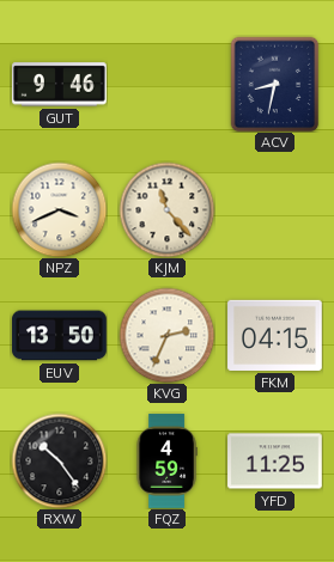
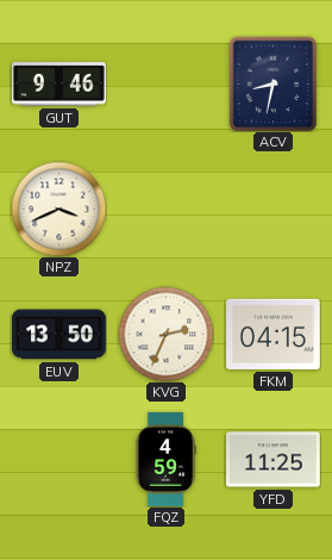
KJM: 11:23 -> none (166, 209)
RXW: 10:24 -> none (59, 460)
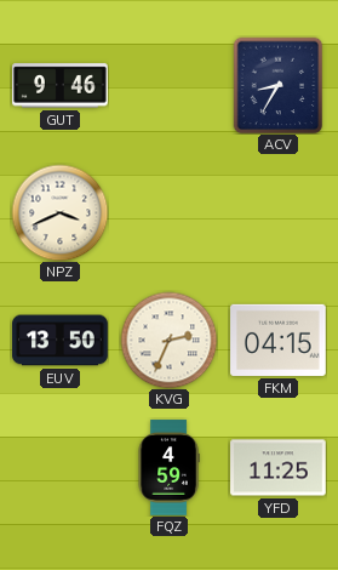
ACV: 8:32 -> 8:35 (279, 85)
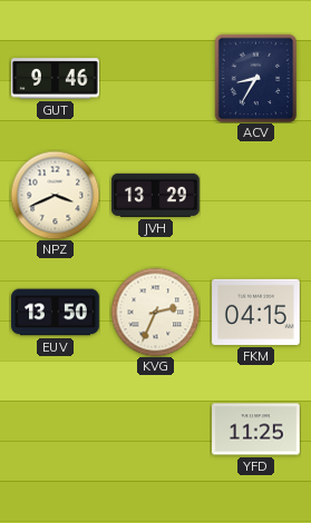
JVH: none -> 13:29 (156, 195)
FQZ: 4:59 -> none (168, 468)
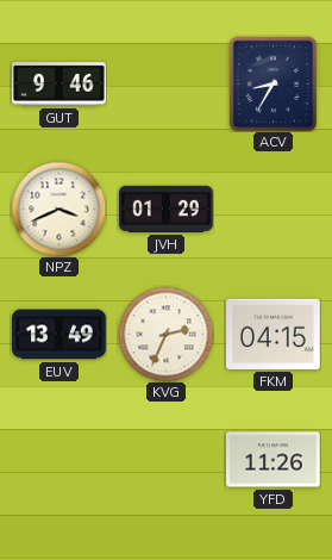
JVH: 13:29 -> 01:29 (167, 209)
EUV: 13:50 -> 13:49 (59, 335)
YFD: 11:25 -> 11:26 (274, 460)
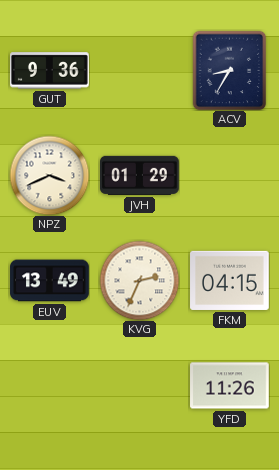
GUT: 9:46 -> 9:36 (50, 71)
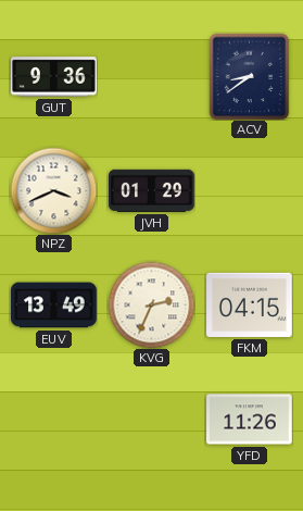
ACV: 8:35 -> 8:39 (250, 76)
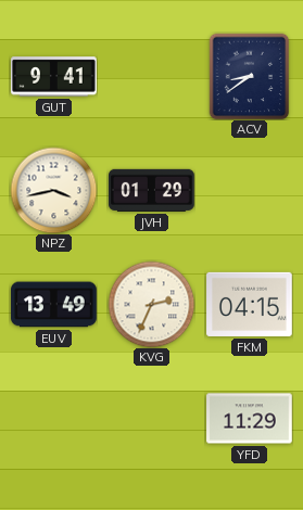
GUT: 9:36 -> 9:41 (54, 77)
NPZ: 3:41 -> 3:43 (53, 190)
YFD: 11:26 -> 11:29 (250, 419)
